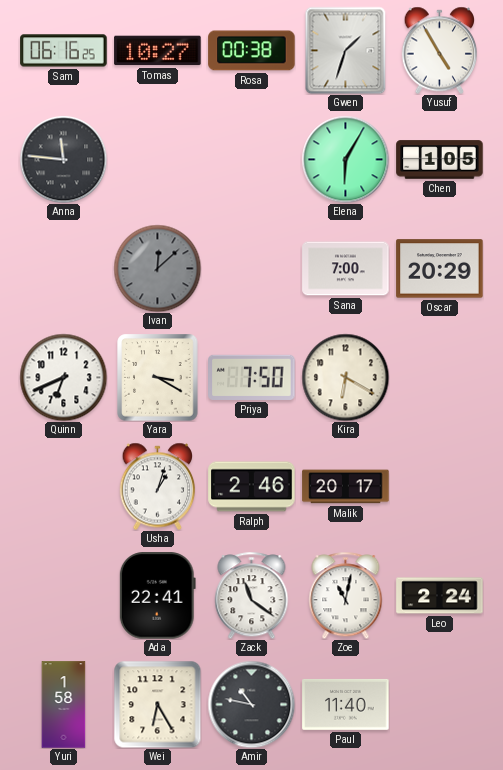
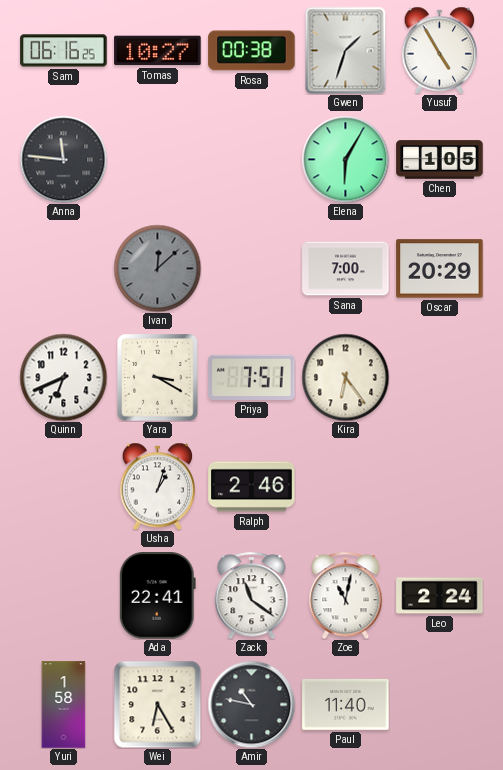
Priya: 7:50 -> 7:51 (252, 377)
Kira: 6:20 -> 6:24 (345, 377)
Malik: 20:17 -> none (346, 487)
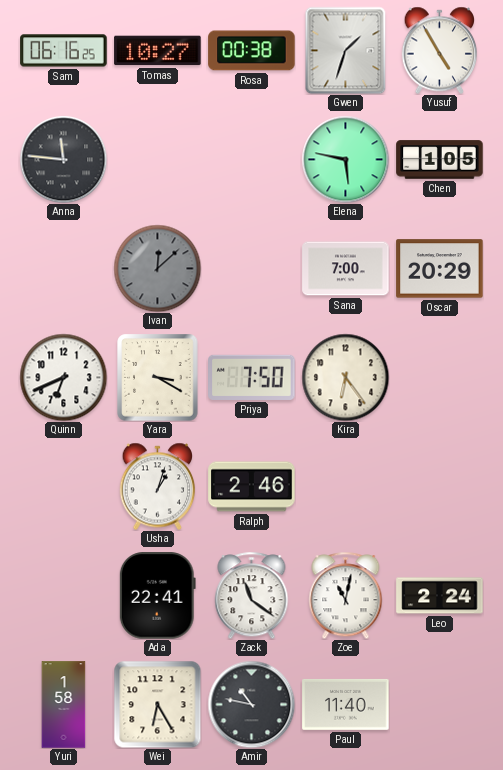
Elena: 6:05 -> 5:47 (345, 159)
Priya: 7:51 -> 7:50 (252, 377)
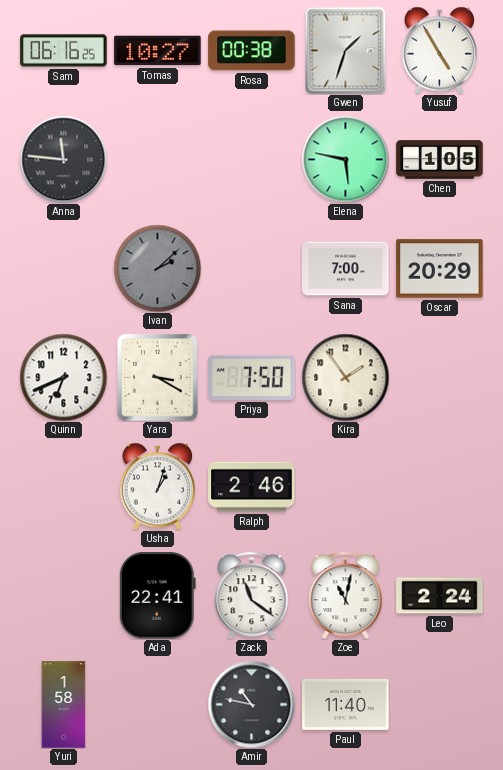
Ivan: 12:08 -> 2:08 (157, 268)
Kira: 6:24 -> 1:54 (345, 377)
Wei: 6:25 -> none (157, 705)
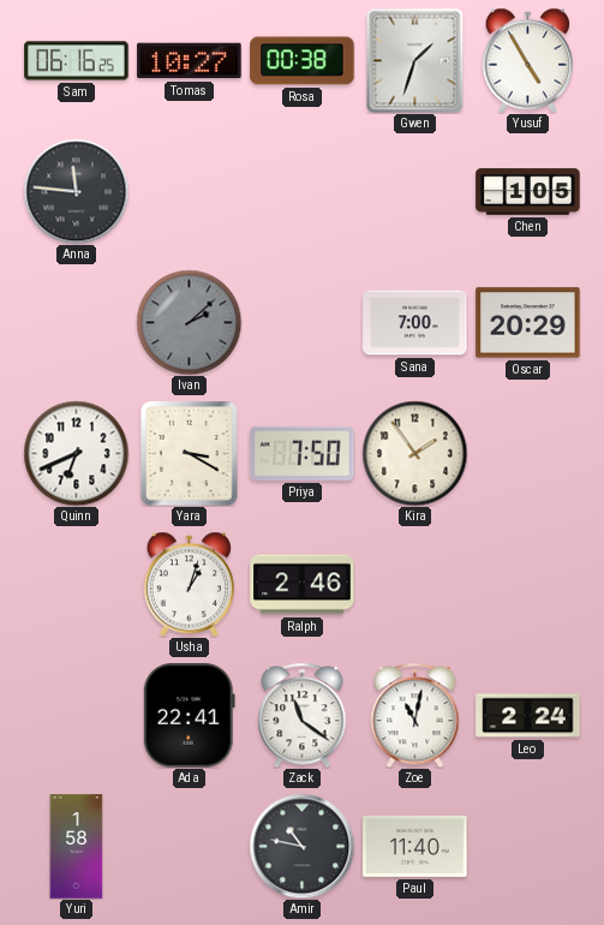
Elena: 5:47 -> none (345, 159)
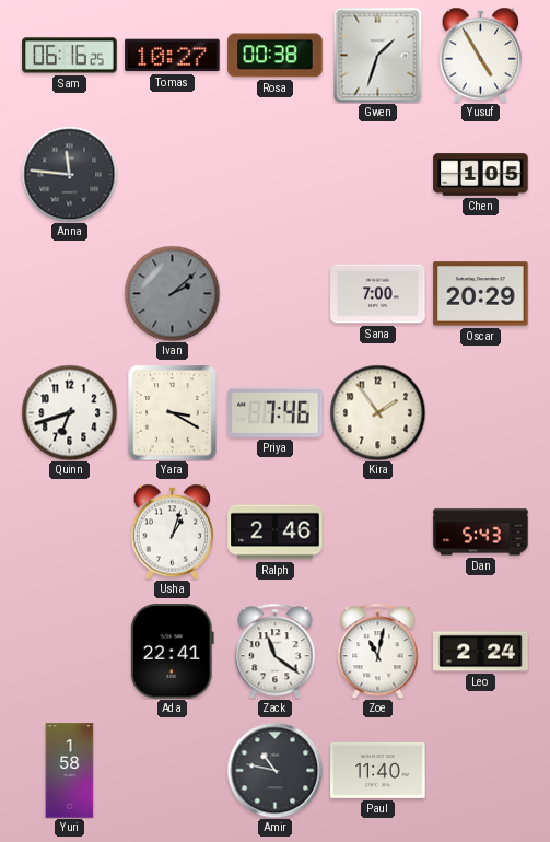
Quinn: 6:41 -> 6:42 (69, 412)
Priya: 7:50 -> 7:46 (276, 412)
Dan: none -> 5:43 (481, 533)
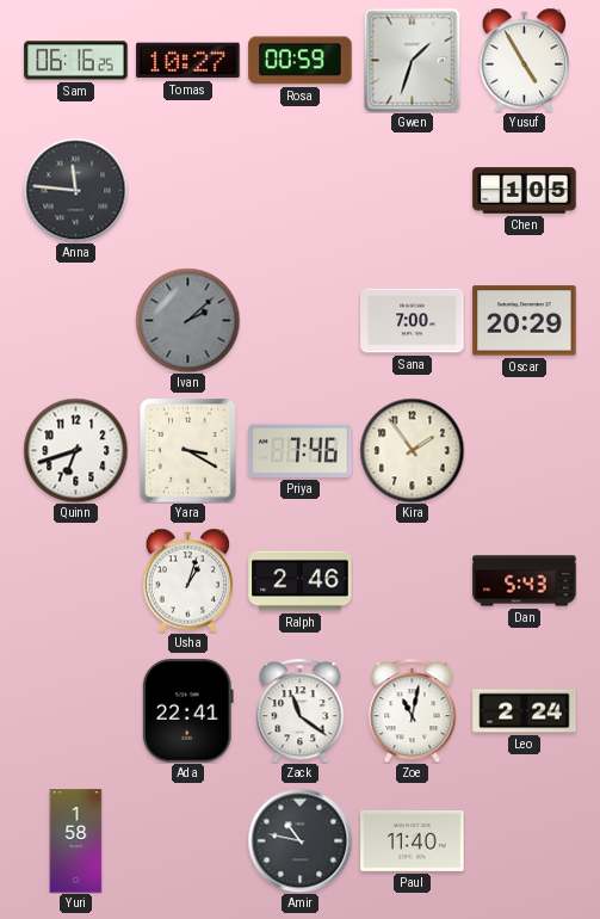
Rosa: 00:38 -> 00:59 (301, 61)
